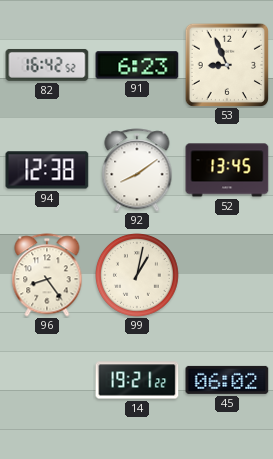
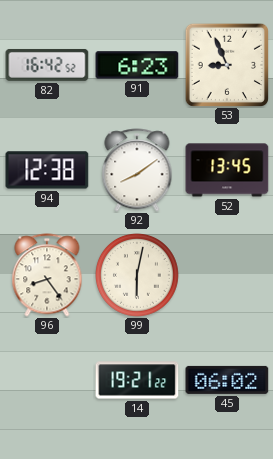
99: 1:02 -> 6:02 (138, 276)
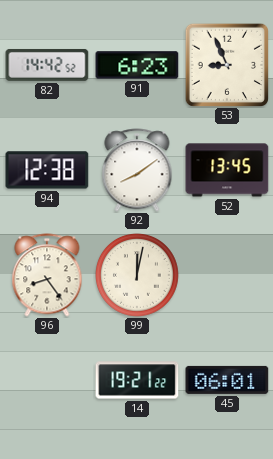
82: 16:42 -> 14:42 (47, 65)
99: 6:02 -> 12:02 (138, 276)
45: 06:02 -> 06:01 (227, 380)
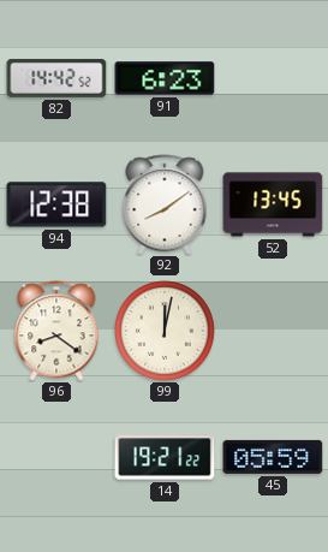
53: 8:56 -> none (226, 64)
96: 8:24 -> 8:21 (56, 331)
45: 06:01 -> 05:59 (273, 457)
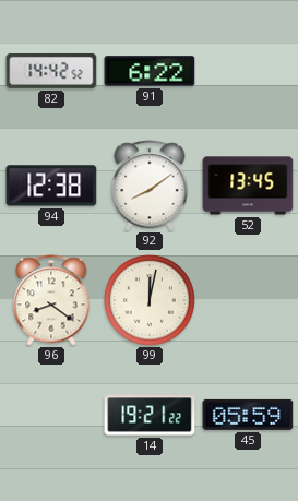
91: 6:23 -> 6:22 (150, 71)
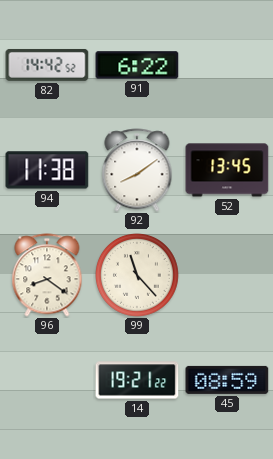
94: 12:38 -> 11:38 (47, 170)
99: 12:02 -> 11:23 (138, 276)
45: 05:59 -> 08:59 (227, 380)
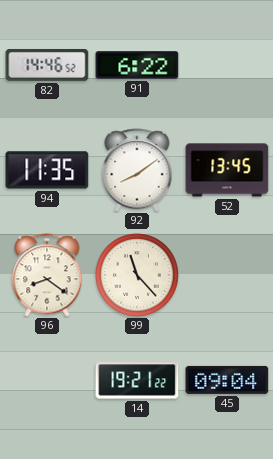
82: 14:42 -> 14:46 (47, 65)
94: 11:38 -> 11:35 (47, 170)
45: 08:59 -> 09:04 (227, 380)
